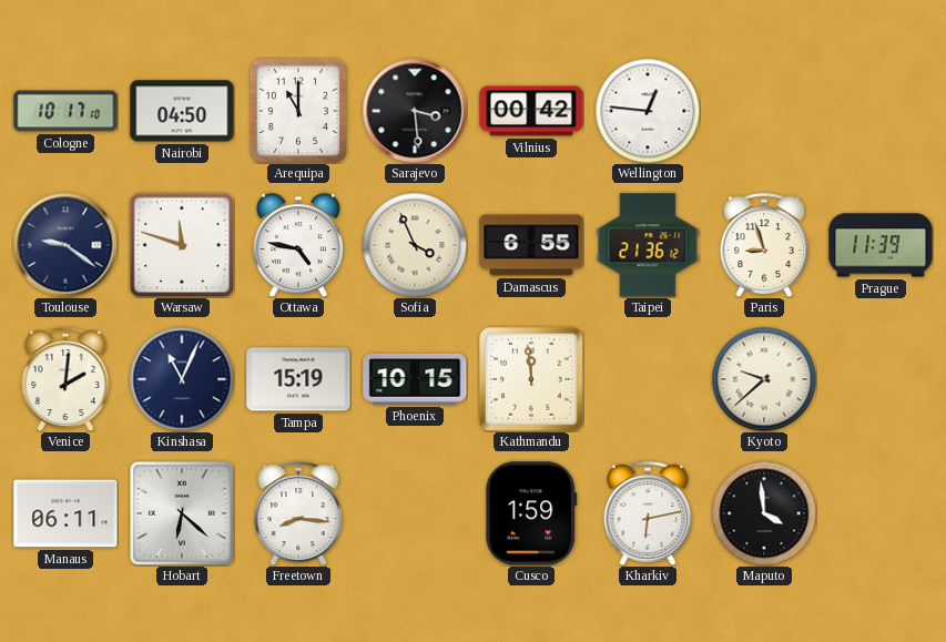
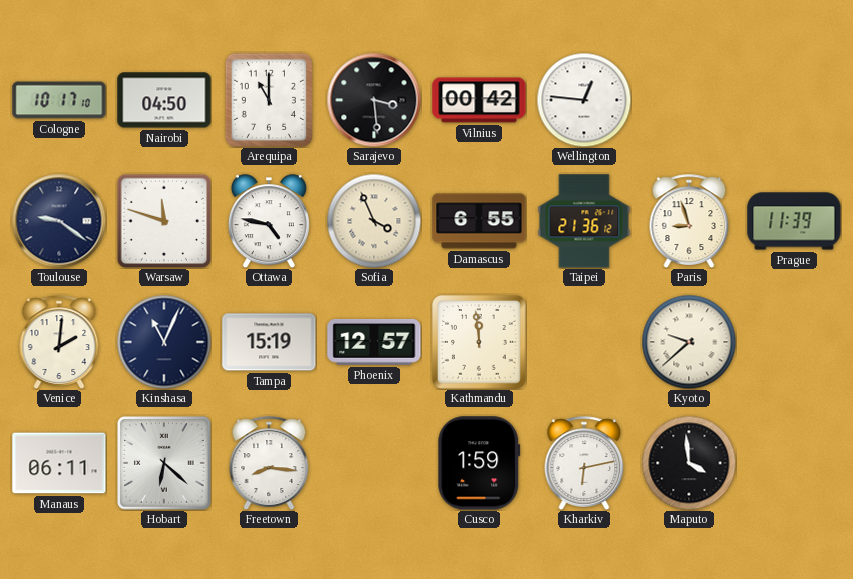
Phoenix: 10:15 -> 12:57 (374, 342)
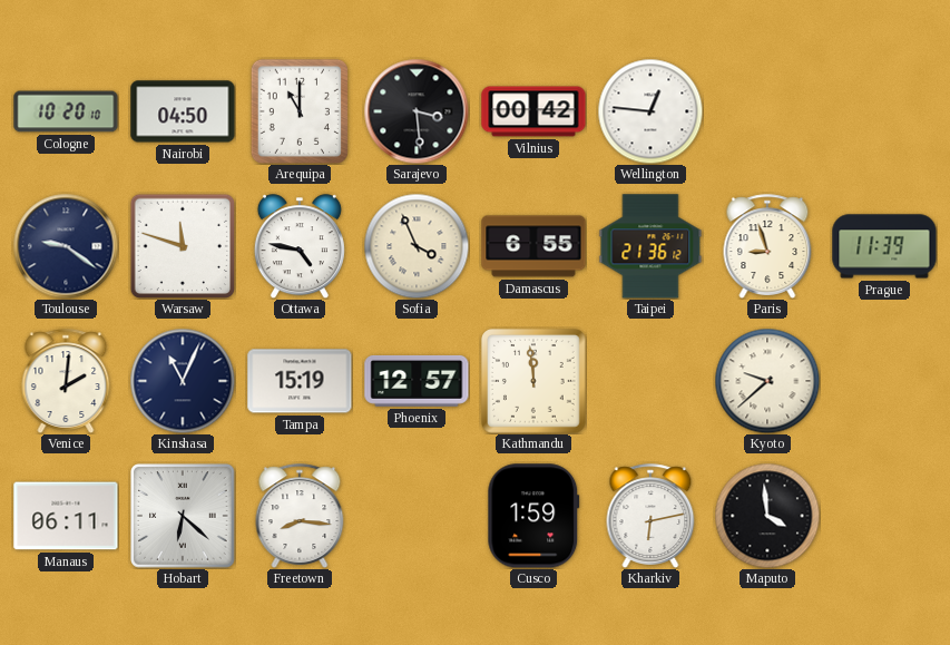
Cologne: 10:17 -> 10:20 (66, 111)
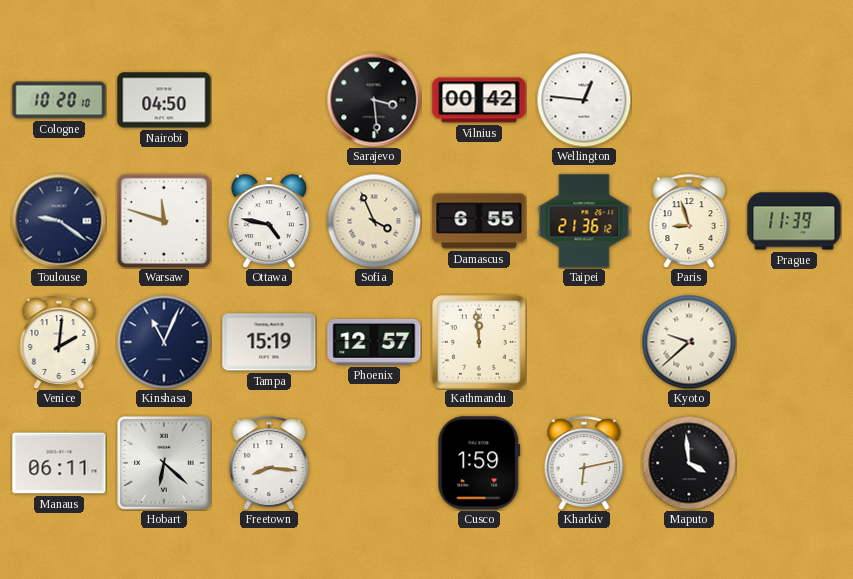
Arequipa: 11:00 -> none (300, 111)
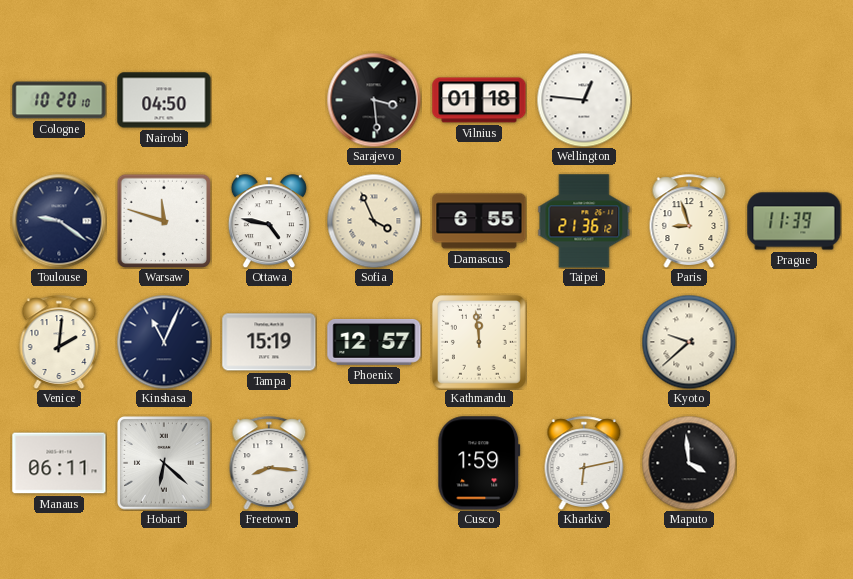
Vilnius: 00:42 -> 01:18 (479, 100)
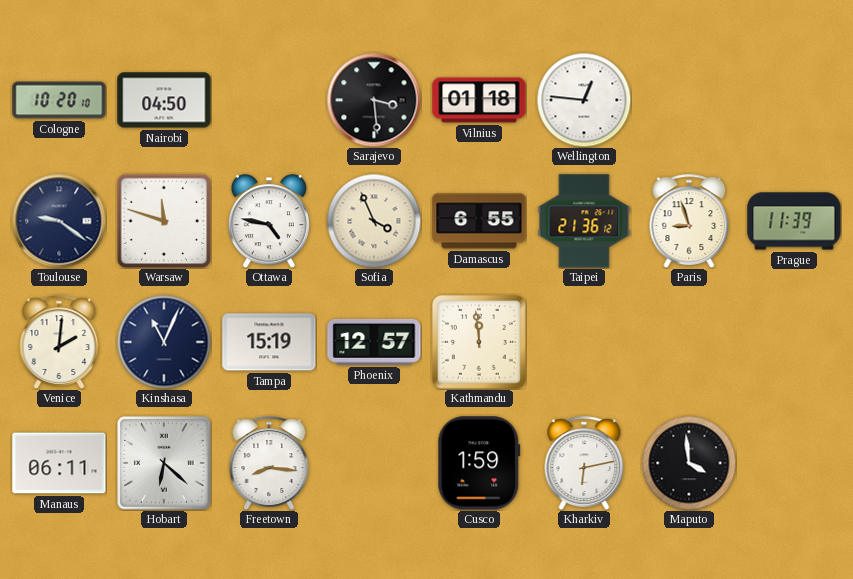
Kyoto: 9:38 -> none (689, 342)
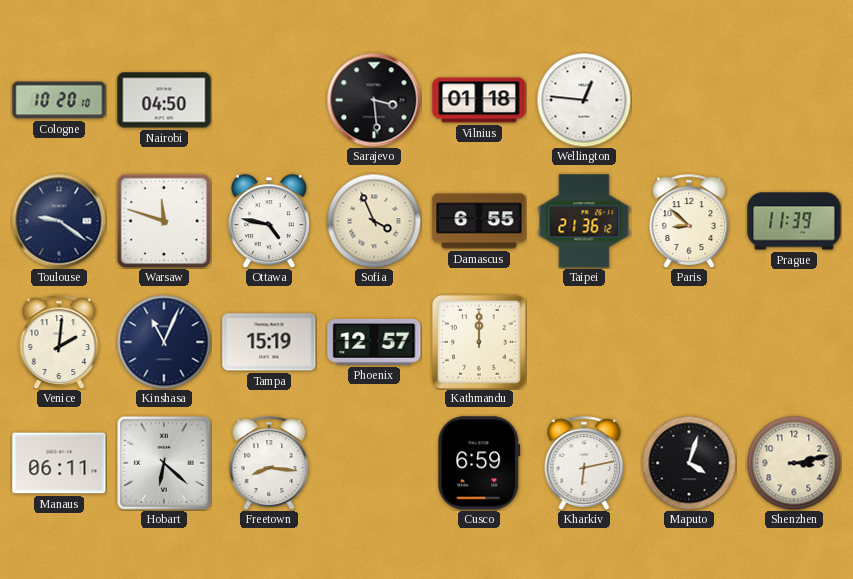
Paris: 8:57 -> 8:52 (689, 221)
Kathmandu: 11:59 -> 12:00 (480, 343)
Cusco: 1:59 -> 6:59 (479, 463)
Maputo: 3:59 -> 4:03 (689, 463)
Shenzhen: none -> 3:13 (794, 463)
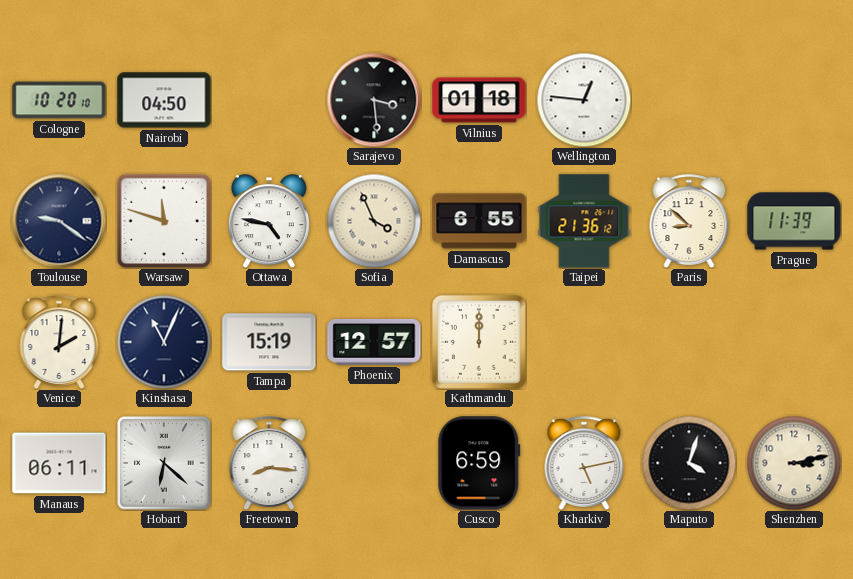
Kharkiv: 6:13 -> 5:13 (584, 463)
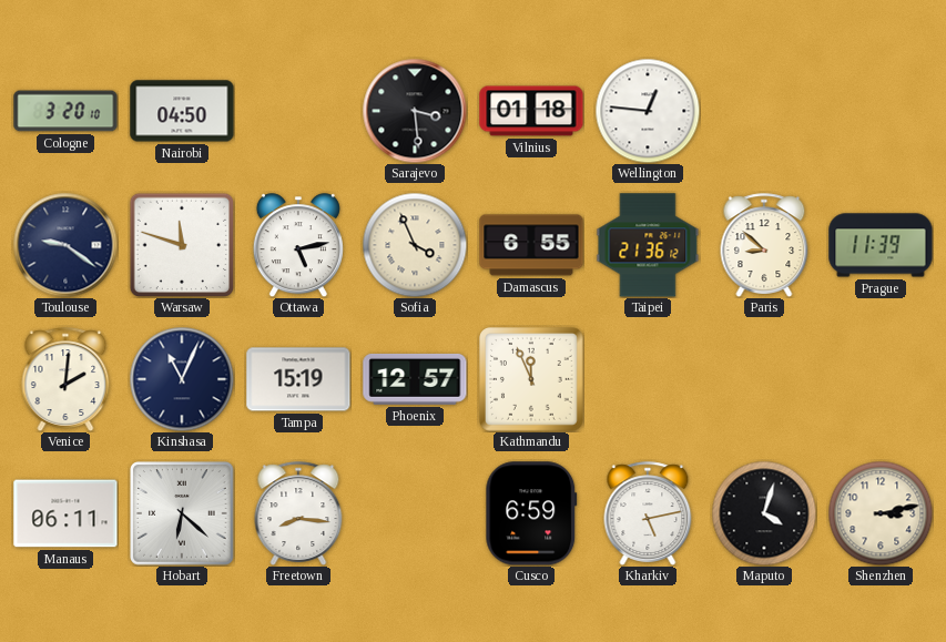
Cologne: 10:20 -> 3:20 (65, 111)
Ottawa: 4:47 -> 5:13 (298, 245)
Kathmandu: 12:00 -> 11:56 (532, 380)
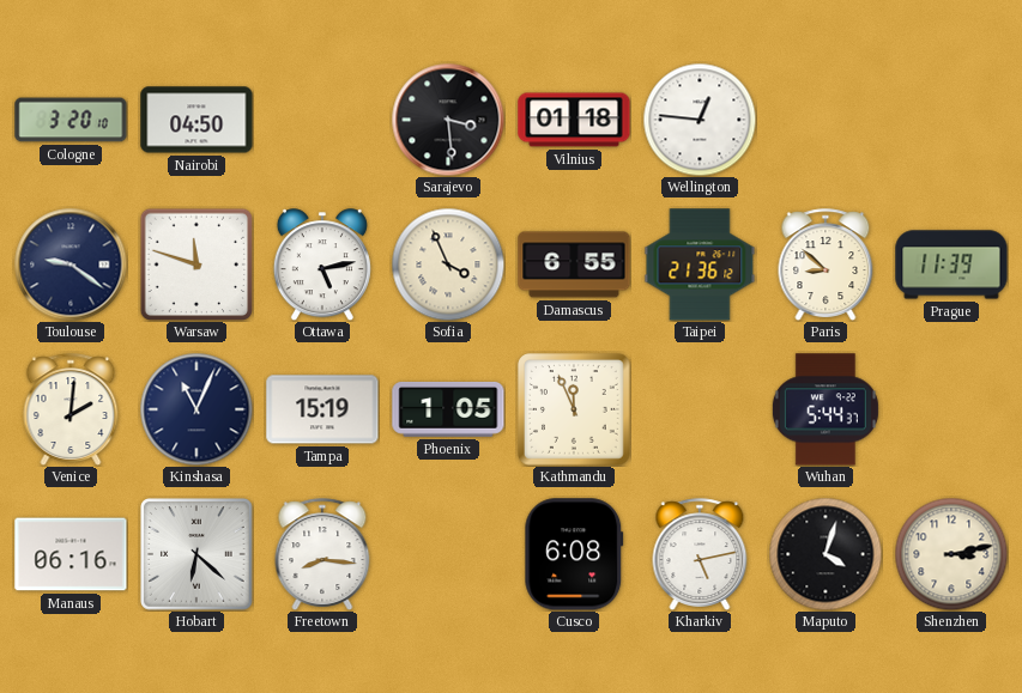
Phoenix: 12:57 -> 1:05 (448, 409)
Wuhan: none -> 5:44 (826, 409)
Manaus: 06:11 -> 06:16 (71, 554)
Cusco: 6:59 -> 6:08 (574, 554)
